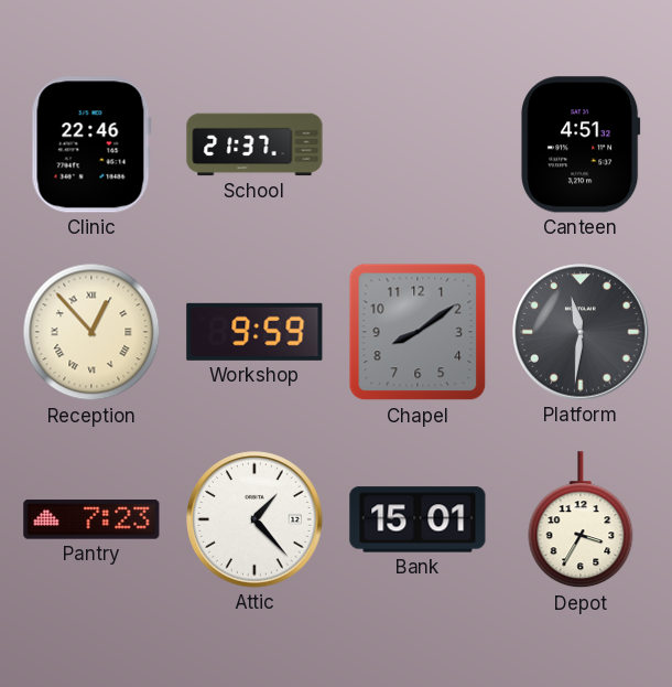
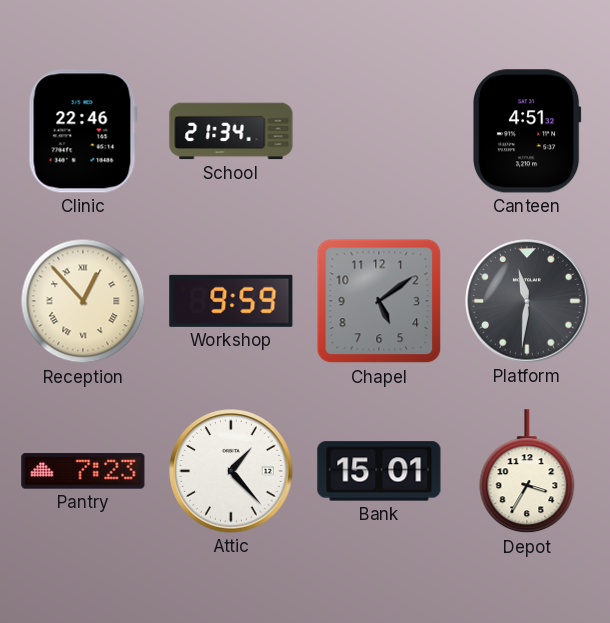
School: 21:37 -> 21:34 (231, 131)
Chapel: 8:09 -> 5:09 (379, 301)
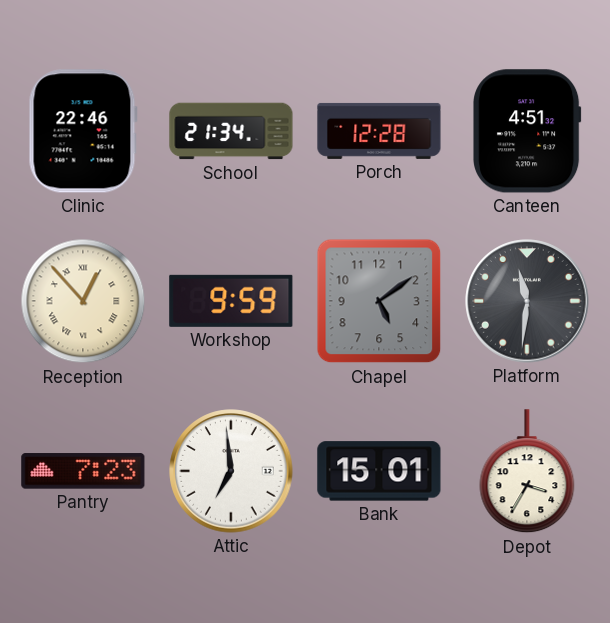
Porch: none -> 12:28 (379, 131)
Attic: 1:23 -> 6:59 (231, 471)
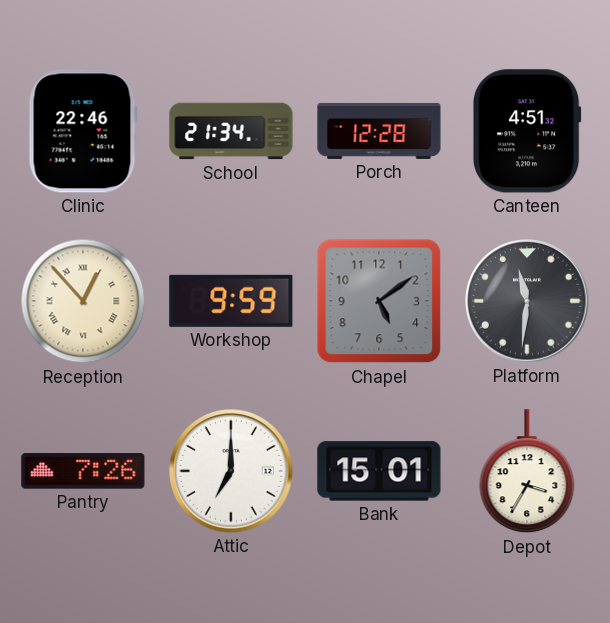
Pantry: 7:23 -> 7:26 (83, 471)
Attic: 6:59 -> 7:00 (231, 471)
